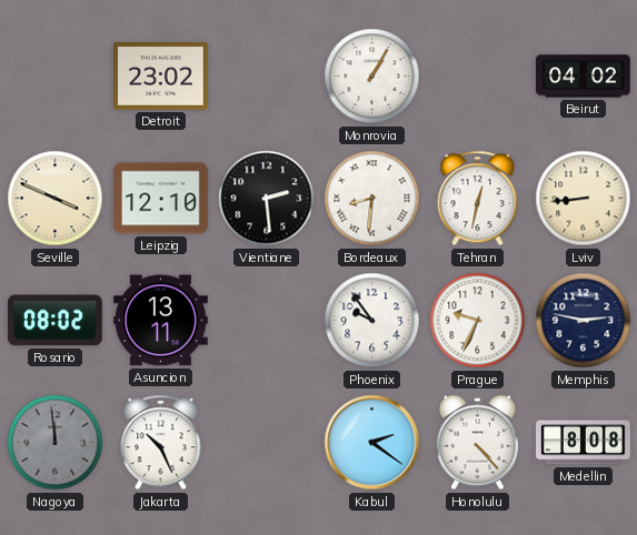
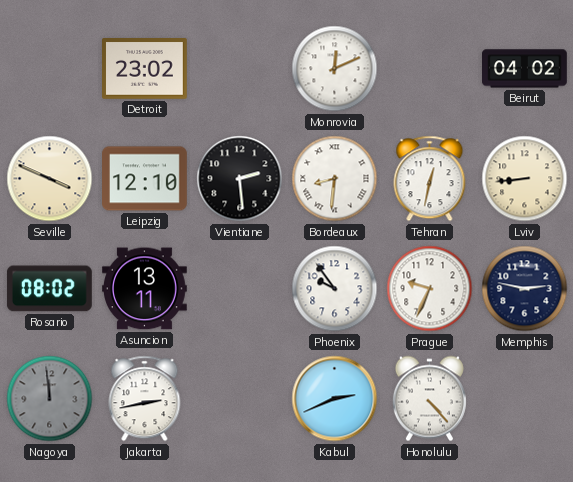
Monrovia: 1:05 -> 12:11 (335, 69)
Jakarta: 10:26 -> 2:43 (145, 399)
Kabul: 2:21 -> 2:41 (335, 399)
Medellin: 8:08 -> none (584, 443)
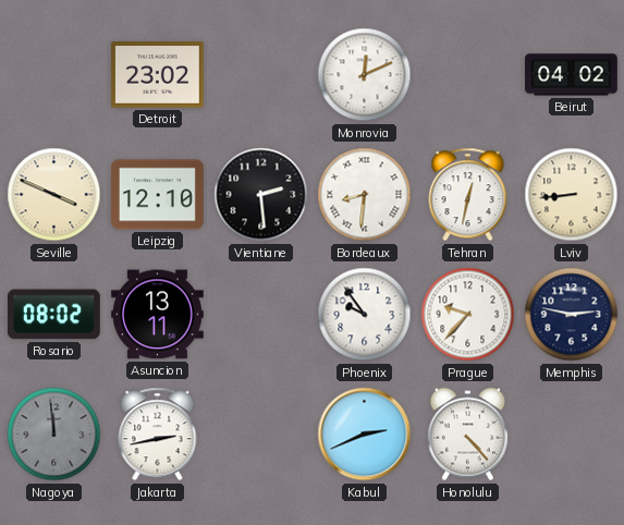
Prague: 9:34 -> 9:37 (468, 315)
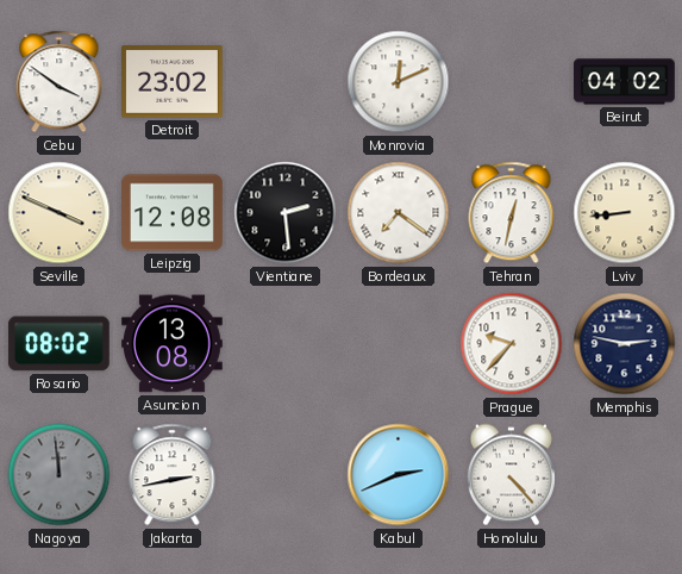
Cebu: none -> 3:51 (60, 82)
Leipzig: 12:10 -> 12:08 (173, 213)
Bordeaux: 8:31 -> 7:21 (399, 213)
Asuncion: 13:11 -> 13:08 (173, 344)
Phoenix: 9:54 -> none (365, 315)
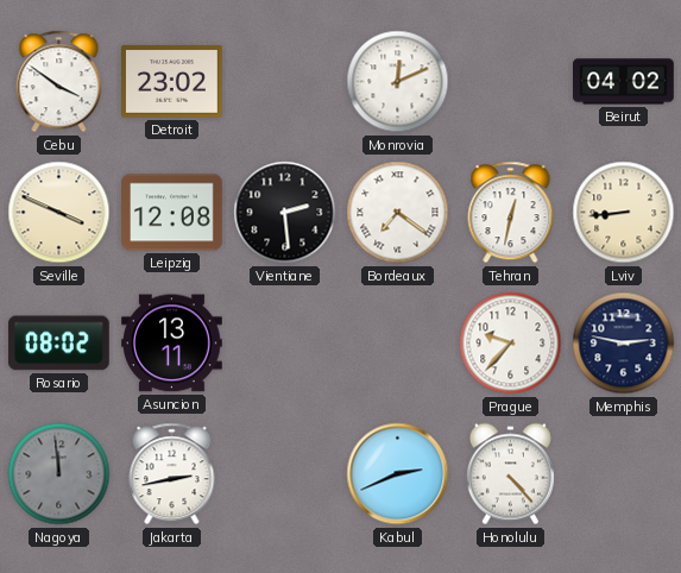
Asuncion: 13:08 -> 13:11 (172, 344)
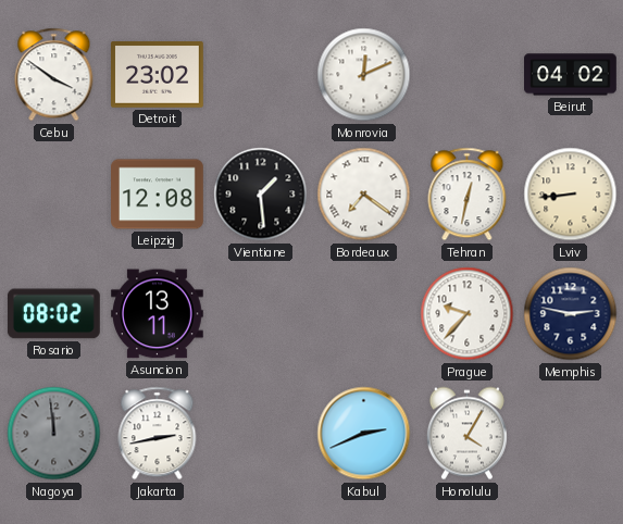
Seville: 3:49 -> none (59, 213)
Vientiane: 2:29 -> 1:29 (261, 195)
Honolulu: 4:23 -> 4:05 (466, 434)
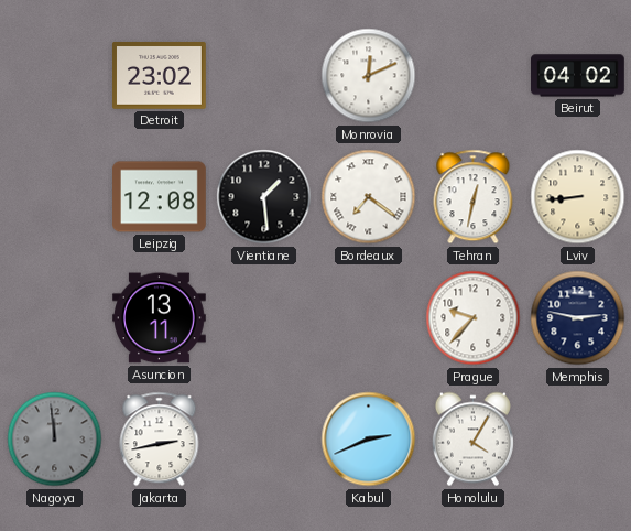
Cebu: 3:51 -> none (54, 75)
Rosario: 08:02 -> none (53, 314)
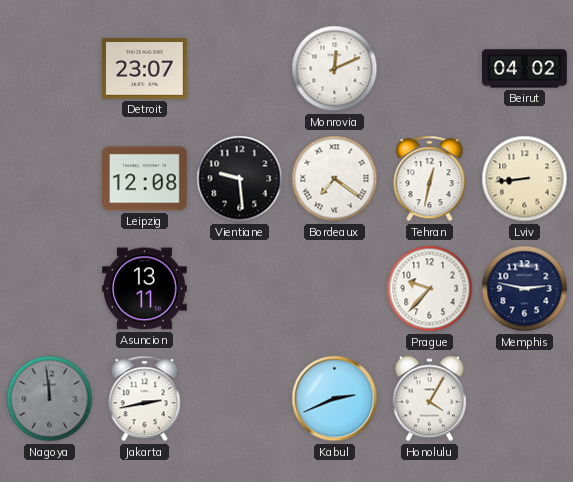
Detroit: 23:02 -> 23:07 (145, 69)
Vientiane: 1:29 -> 9:29 (240, 179)
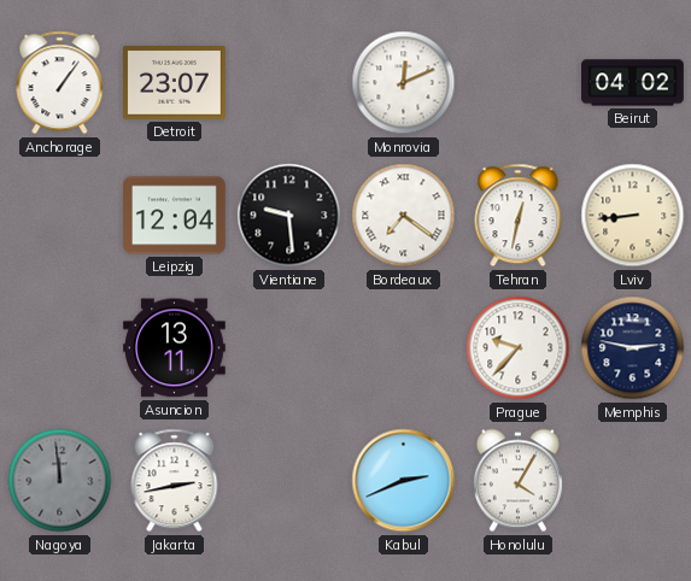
Anchorage: none -> 1:06 (60, 83)
Leipzig: 12:08 -> 12:04 (175, 216)
